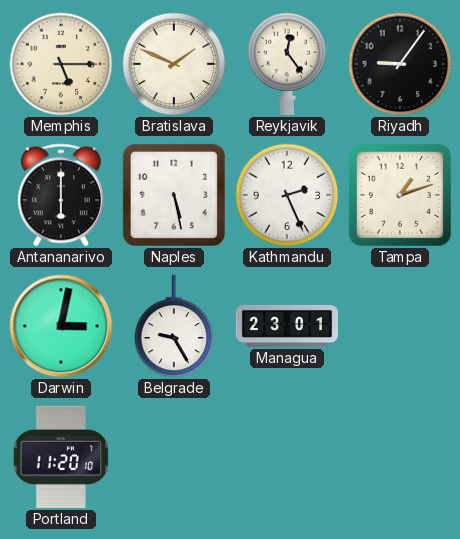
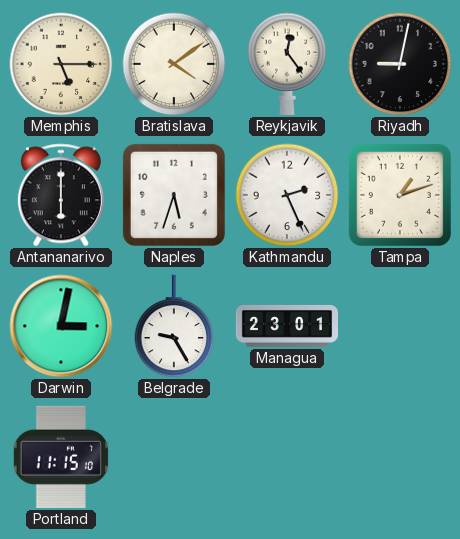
Bratislava: 1:49 -> 4:09 (174, 64)
Riyadh: 9:06 -> 9:02 (400, 64)
Naples: 5:28 -> 5:33 (174, 195)
Portland: 11:20 -> 11:15 (60, 457)
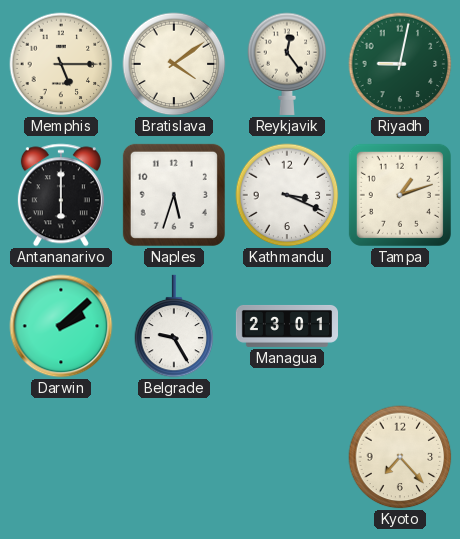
Riyadh dial: black -> green (400, 64)
Kathmandu: 2:26 -> 3:19 (287, 195)
Darwin: 3:02 -> 2:08 (61, 326)
Portland: 11:15 -> none (60, 457)
Kyoto: none -> 7:23 (400, 457)
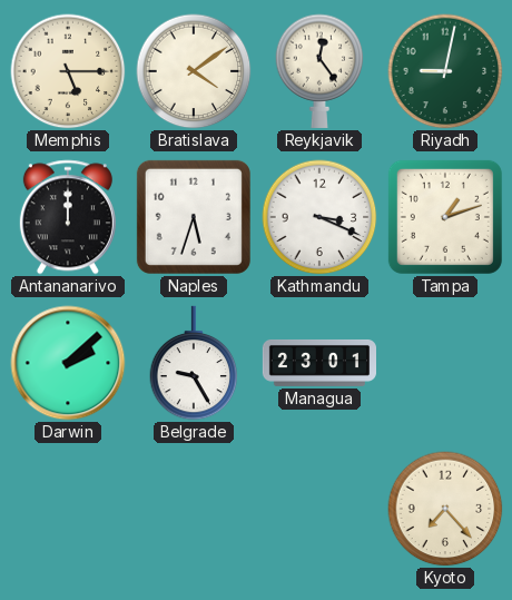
Antananarivo: 6:00 -> 12:00 (68, 217)
